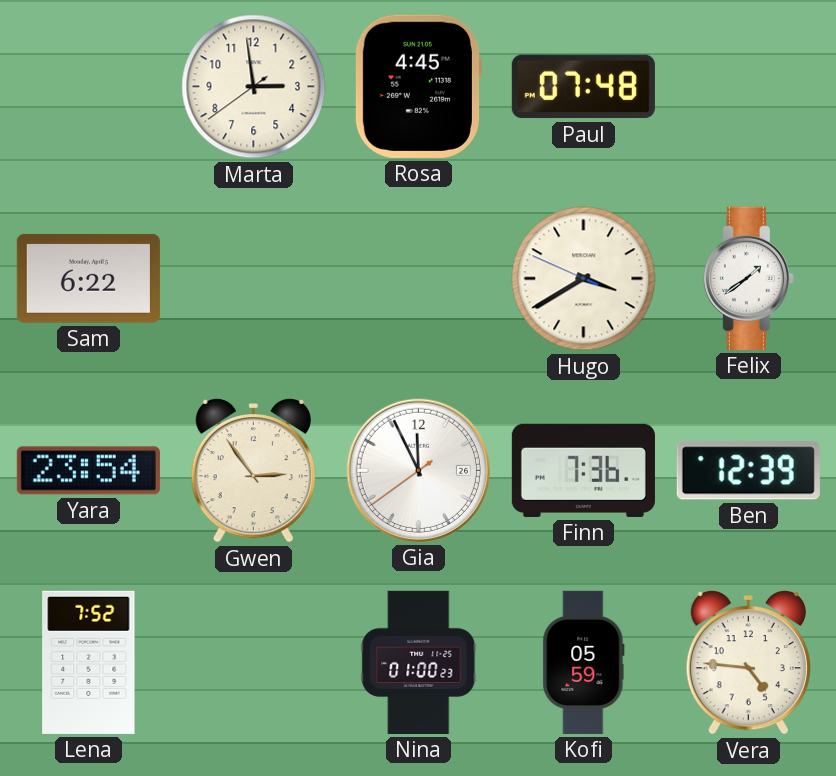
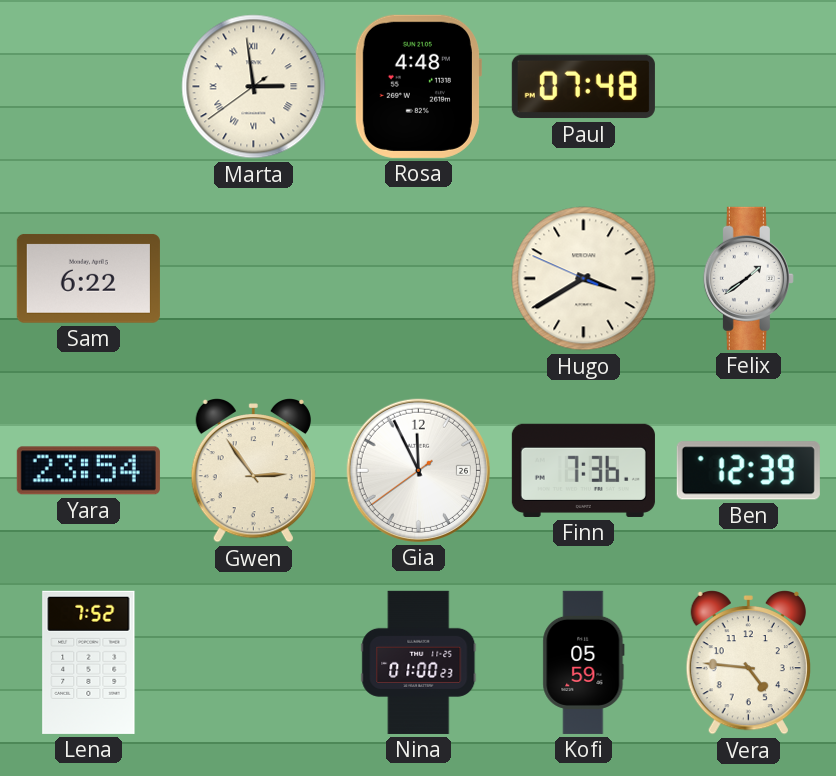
Marta numerals: Arabic -> Roman (254, 87)
Rosa: 4:45 -> 4:48 (418, 86)
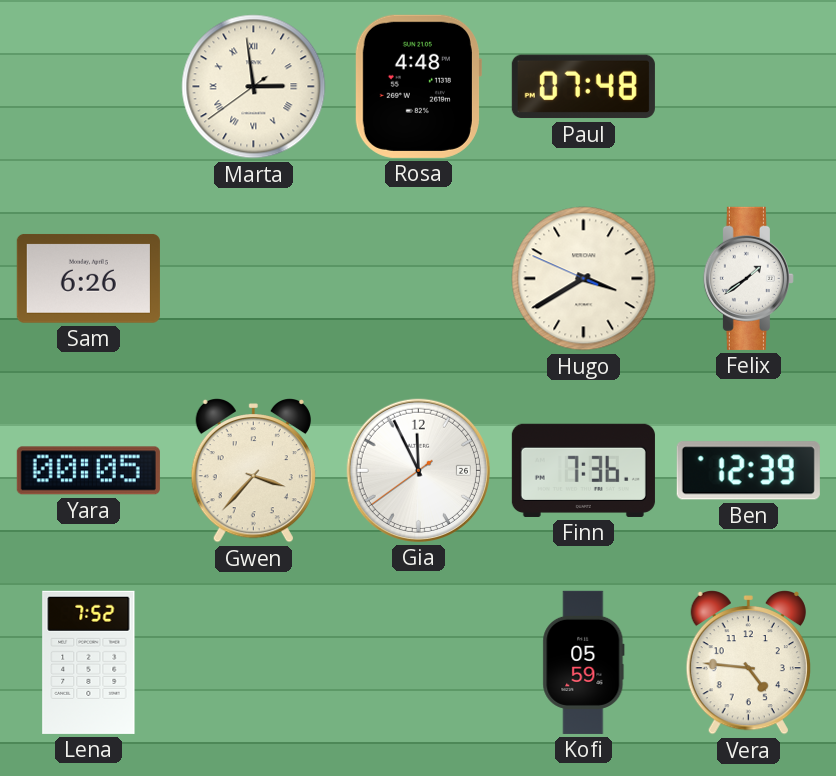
Sam: 6:22 -> 6:26 (88, 279)
Yara: 23:54 -> 00:05 (88, 471)
Gwen: 2:54 -> 3:37 (253, 471)
Nina: 01:00 -> none (419, 662)
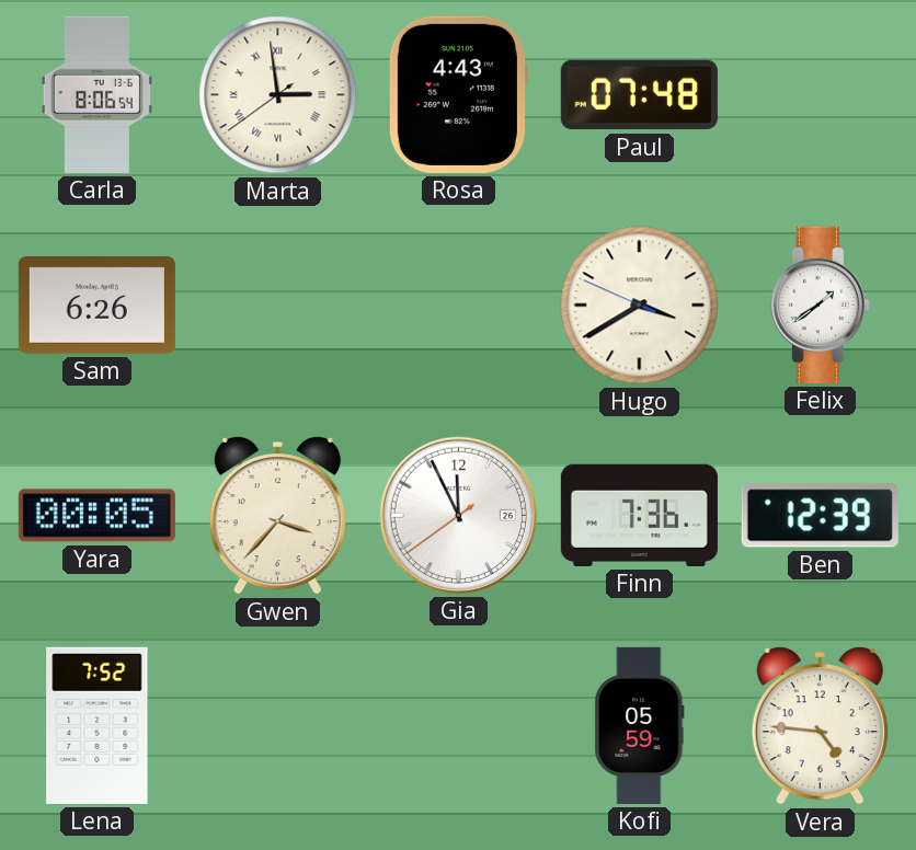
Carla: none -> 8:06 (96, 94)
Rosa: 4:48 -> 4:43 (458, 94)
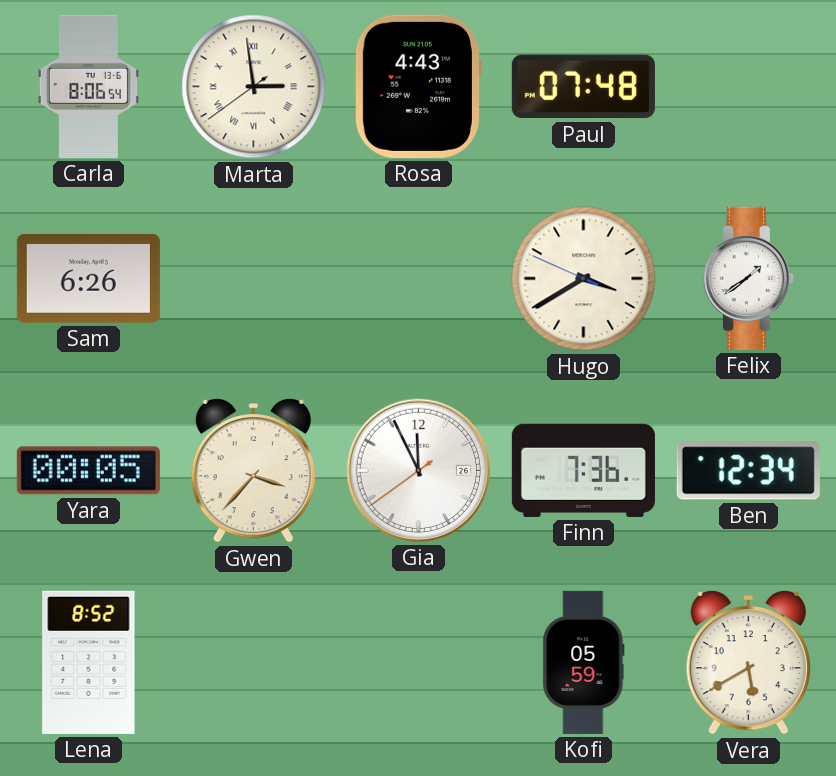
Ben: 12:39 -> 12:34 (748, 471)
Lena: 7:52 -> 8:52 (89, 662)
Vera: 4:46 -> 5:40 (748, 663)
